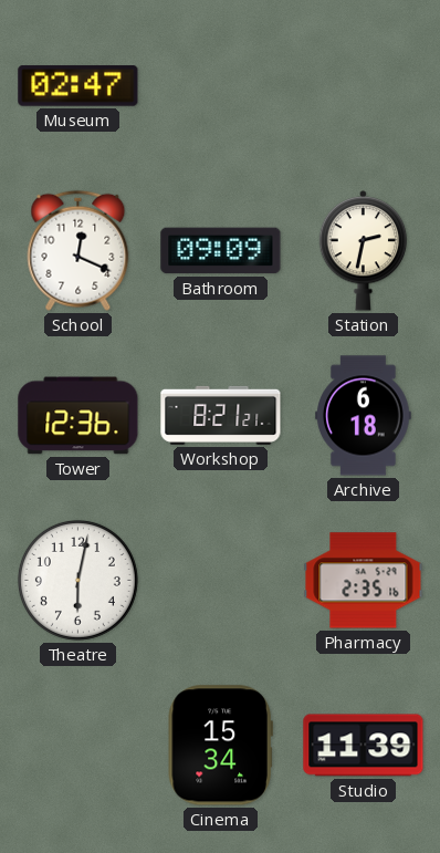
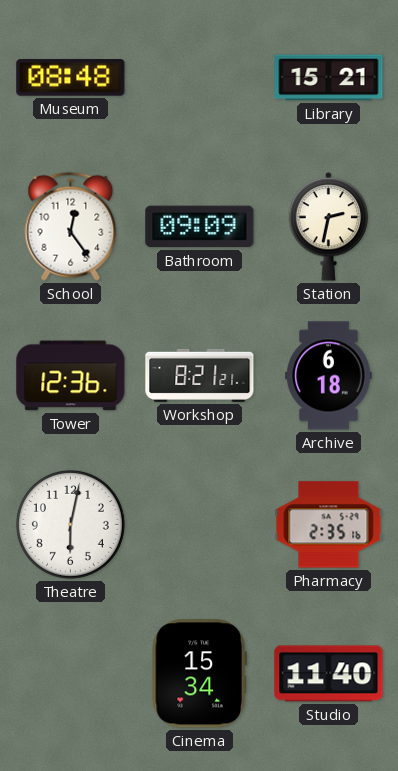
Museum: 02:47 -> 08:48 (71, 78)
Library: none -> 15:21 (329, 78)
School: 12:19 -> 12:24 (71, 226)
Studio: 11:39 -> 11:40 (329, 674)
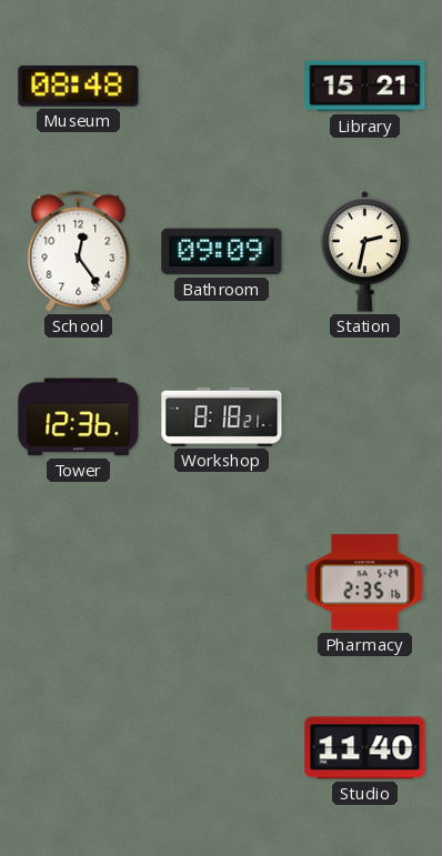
Workshop: 8:21 -> 8:18 (222, 416)
Archive: 6:18 -> none (329, 376)
Theatre: 6:02 -> none (70, 524)
Cinema: 15:34 -> none (199, 674)
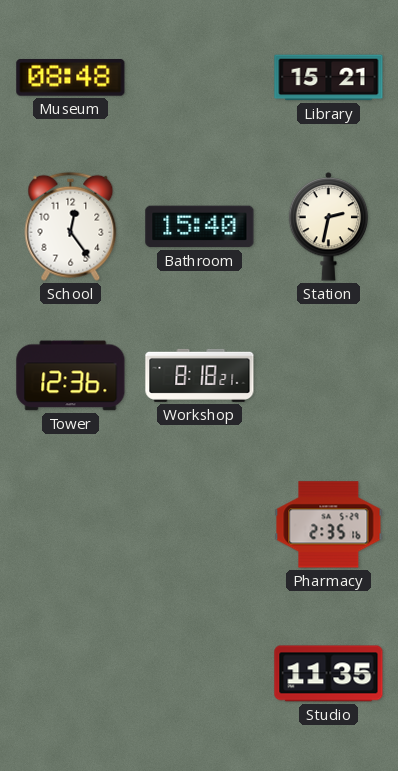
Bathroom: 09:09 -> 15:40 (200, 227)
Studio: 11:40 -> 11:35 (329, 674)
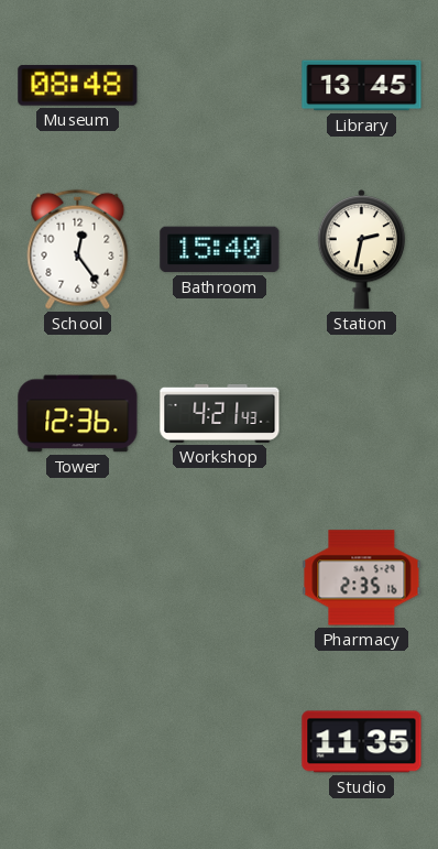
Library: 15:21 -> 13:45 (362, 86)
Workshop: 8:18 -> 4:21 (220, 413)
